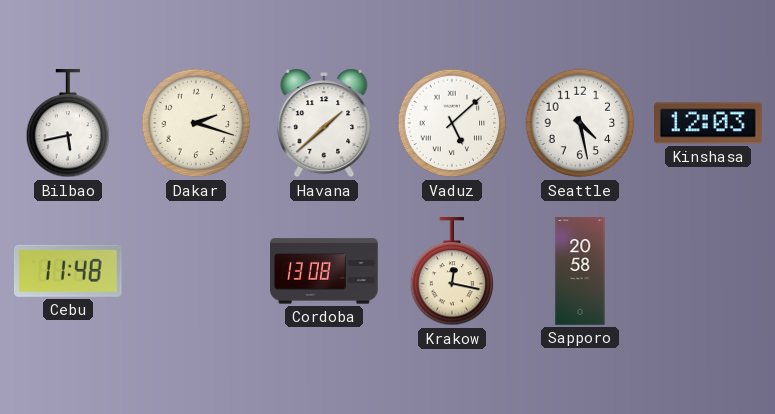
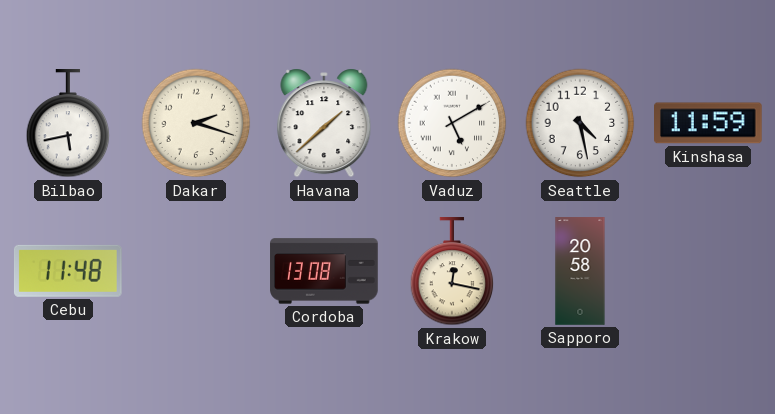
Vaduz: 5:08 -> 5:10 (452, 123)
Kinshasa: 12:03 -> 11:59 (709, 123)
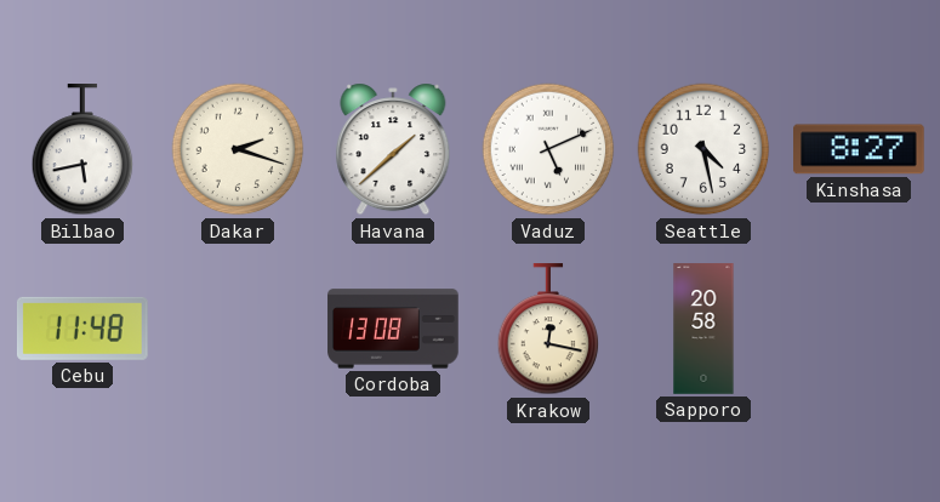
Vaduz: 5:10 -> 5:11 (548, 149)
Kinshasa: 11:59 -> 8:27 (860, 149)
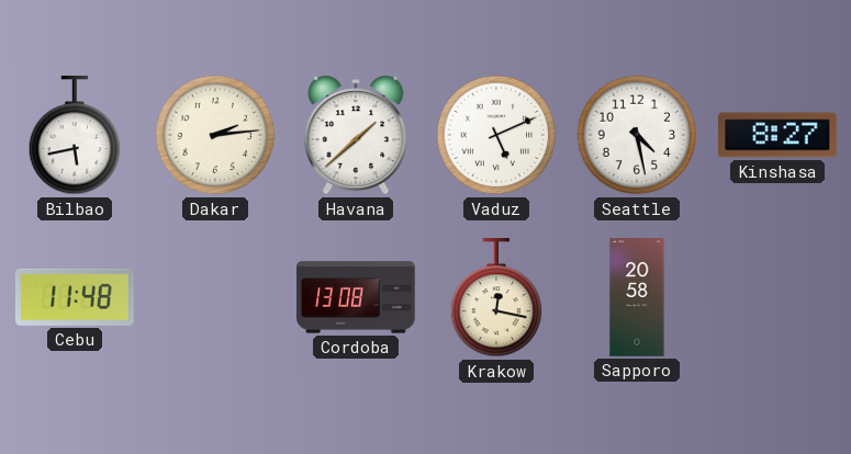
Dakar: 2:18 -> 2:14 (215, 135)
